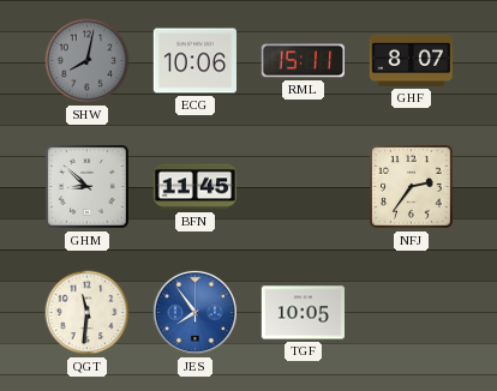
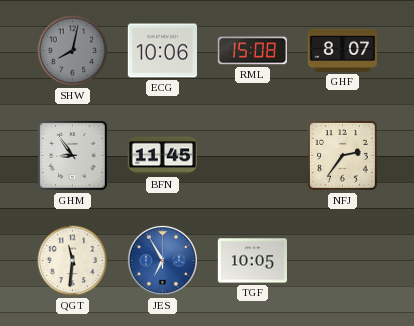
RML: 15:11 -> 15:08 (252, 51)
GHM: 8:52 -> 8:54 (73, 156)
JES: 7:54 -> 6:55 (162, 260)
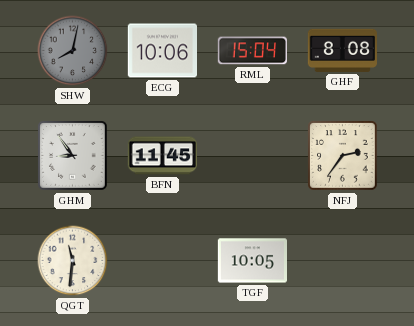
RML: 15:08 -> 15:04 (252, 51)
GHF: 8:07 -> 8:08 (342, 50)
JES: 6:55 -> none (162, 260)
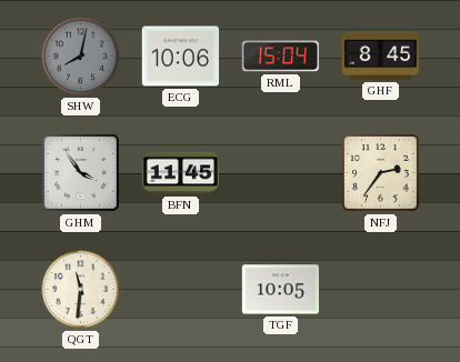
GHF: 8:08 -> 8:45 (380, 56)
GHM: 8:54 -> 3:54 (81, 173)
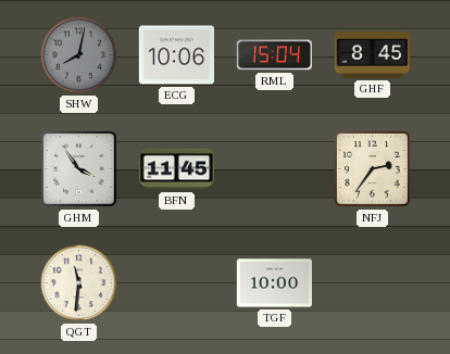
TGF: 10:05 -> 10:00 (274, 283)
